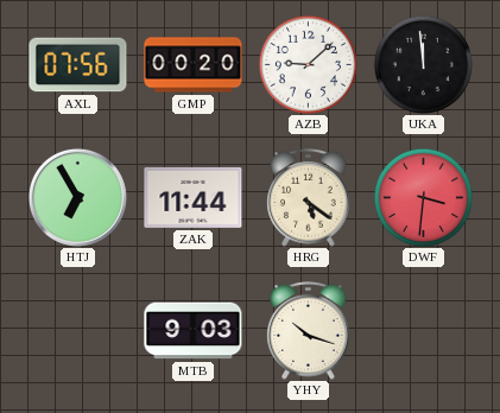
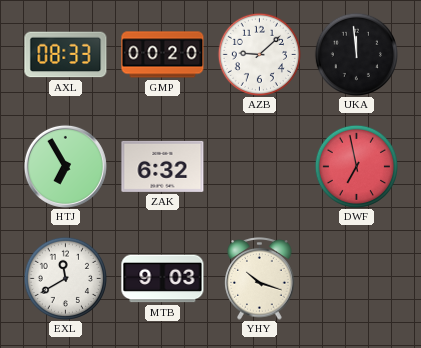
AXL: 07:56 -> 08:33 (66, 55)
ZAK: 11:44 -> 6:32 (163, 166)
HRG: 5:21 -> none (309, 198)
DWF: 3:31 -> 6:58 (356, 166)
EXL: none -> 11:40 (65, 278)
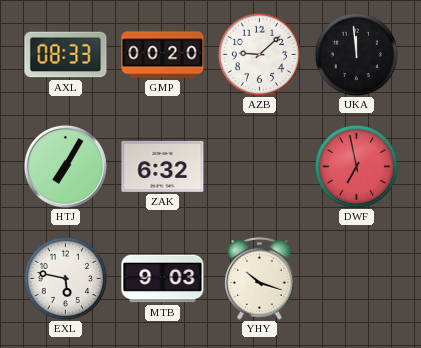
HTJ: 6:55 -> 7:05 (65, 166)
EXL: 11:40 -> 5:47 (65, 278)
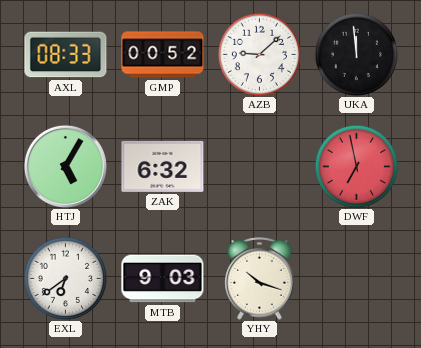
GMP: 00:20 -> 00:52 (163, 55)
HTJ: 7:05 -> 5:05 (65, 166)
EXL: 5:47 -> 6:39 (65, 278)
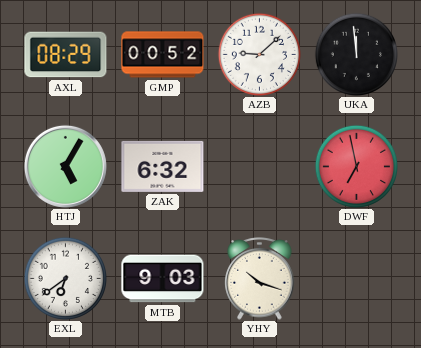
AXL: 08:33 -> 08:29 (66, 55)
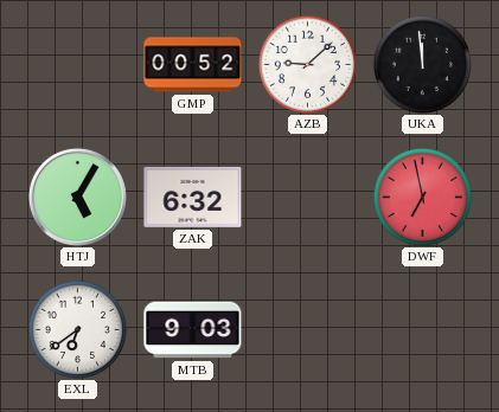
AXL: 08:29 -> none (66, 55)
YHY: 10:18 -> none (260, 279)
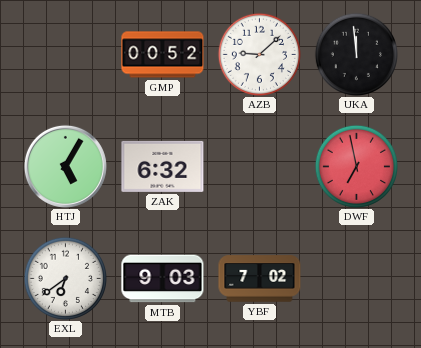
YBF: none -> 7:02 (260, 279)
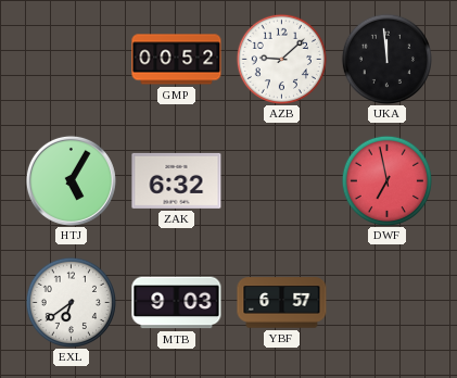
YBF: 7:02 -> 6:57 (282, 303)
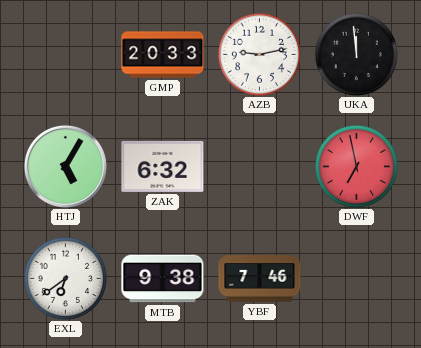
GMP: 00:52 -> 20:33 (163, 55)
AZB: 9:08 -> 9:13 (259, 54)
MTB: 9:03 -> 9:38 (163, 279)
YBF: 6:57 -> 7:46 (260, 279)
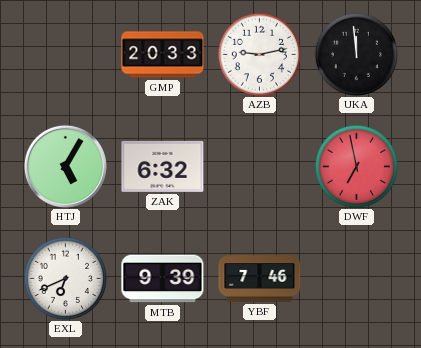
EXL: 6:39 -> 6:41 (65, 278)
MTB: 9:38 -> 9:39 (163, 279)
